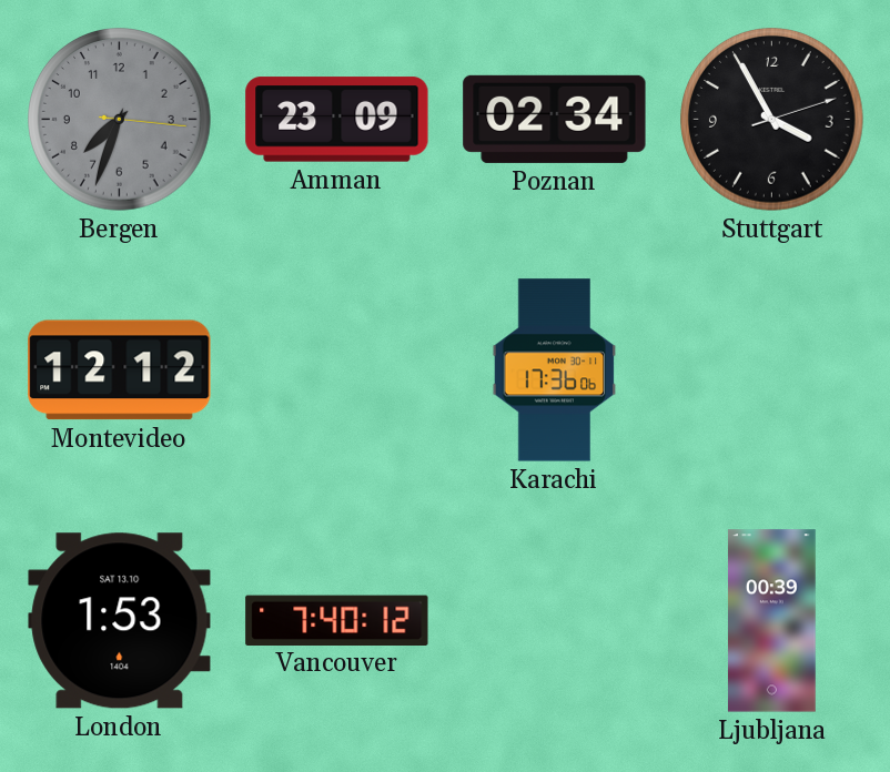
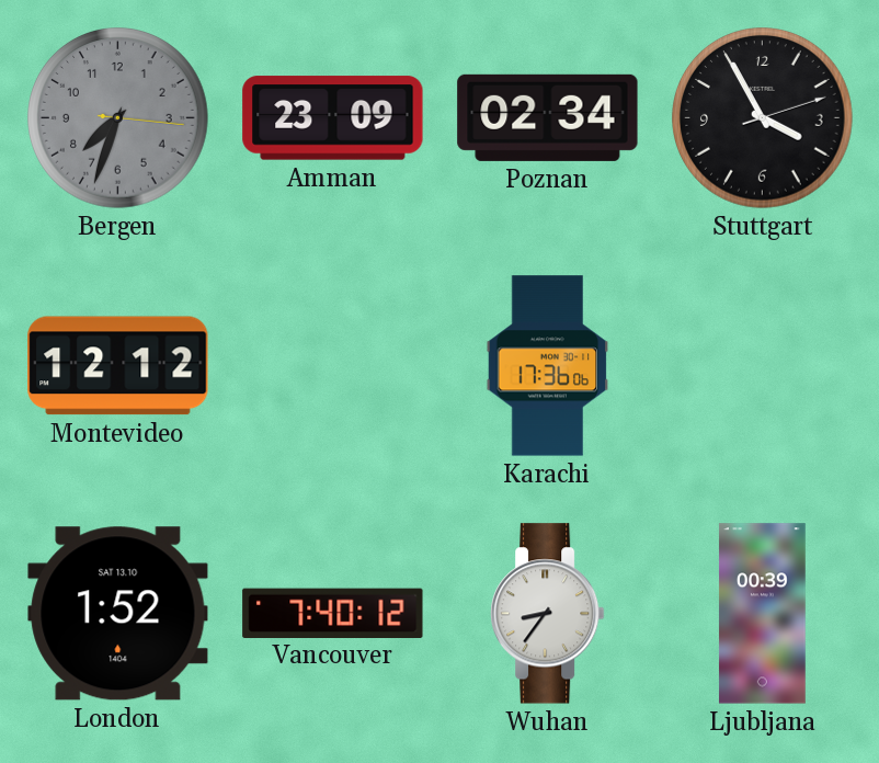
London: 1:53 -> 1:52 (118, 614)
Wuhan: none -> 8:36 (547, 614)
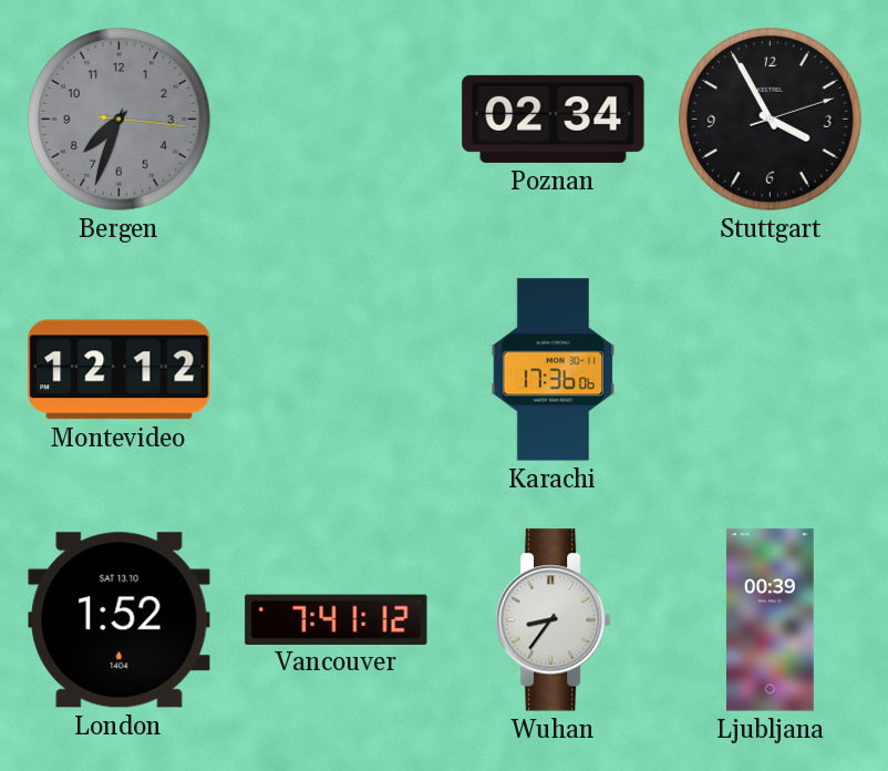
Amman: 23:09 -> none (333, 118)
Vancouver: 7:40 -> 7:41 (337, 619)
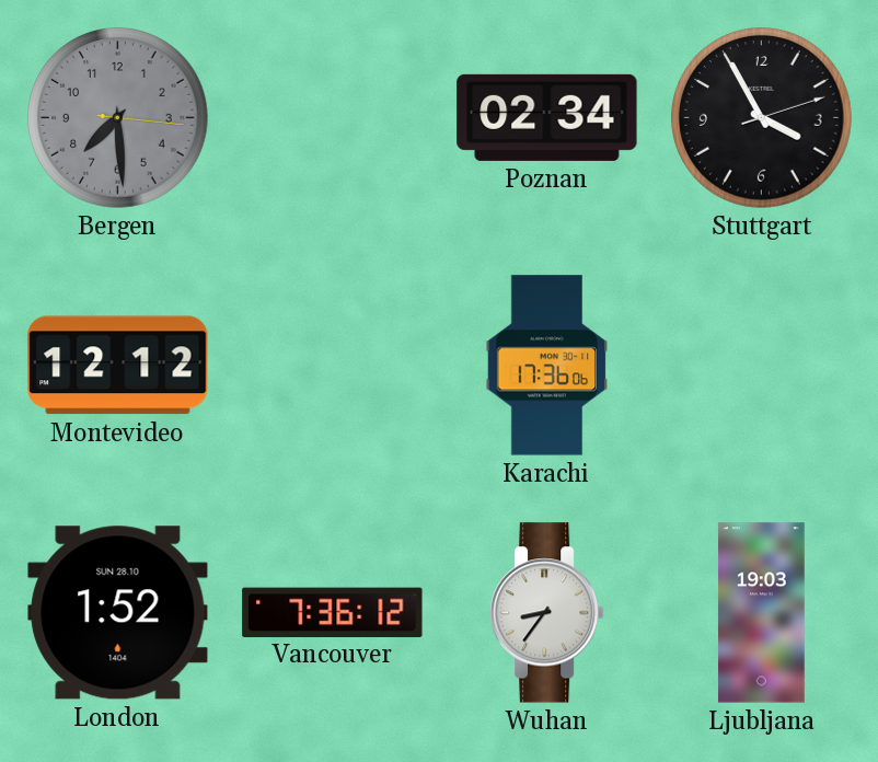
Bergen: 7:33 -> 7:29 (118, 118)
London date: SAT 13.10 -> SUN 28.10 (118, 613)
Vancouver: 7:41 -> 7:36 (333, 612)
Ljubljana: 00:39 -> 19:03 (762, 613)
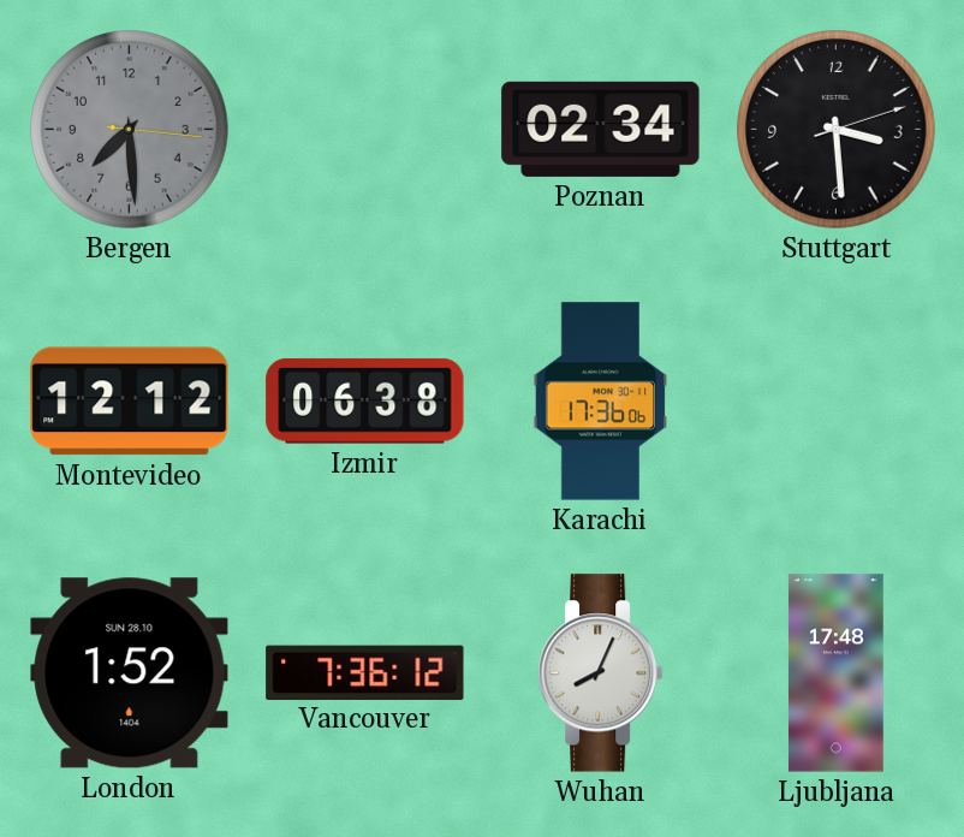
Stuttgart: 3:55 -> 3:29 (837, 130)
Izmir: none -> 06:38 (365, 400)
Wuhan: 8:36 -> 8:04 (600, 673)
Ljubljana: 19:03 -> 17:48 (837, 673)
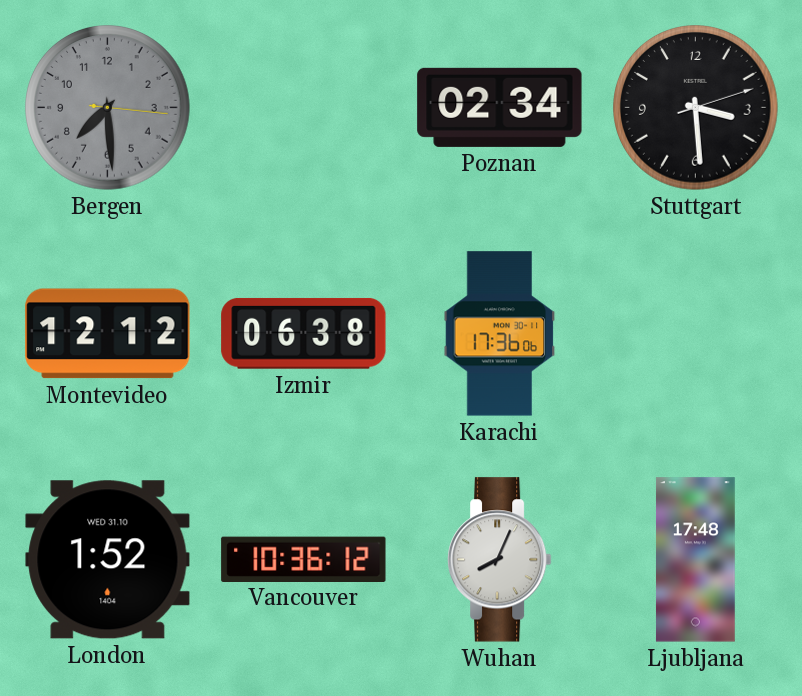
London date: SUN 28.10 -> WED 31.10 (108, 560)
Vancouver: 7:36 -> 10:36 (304, 559)
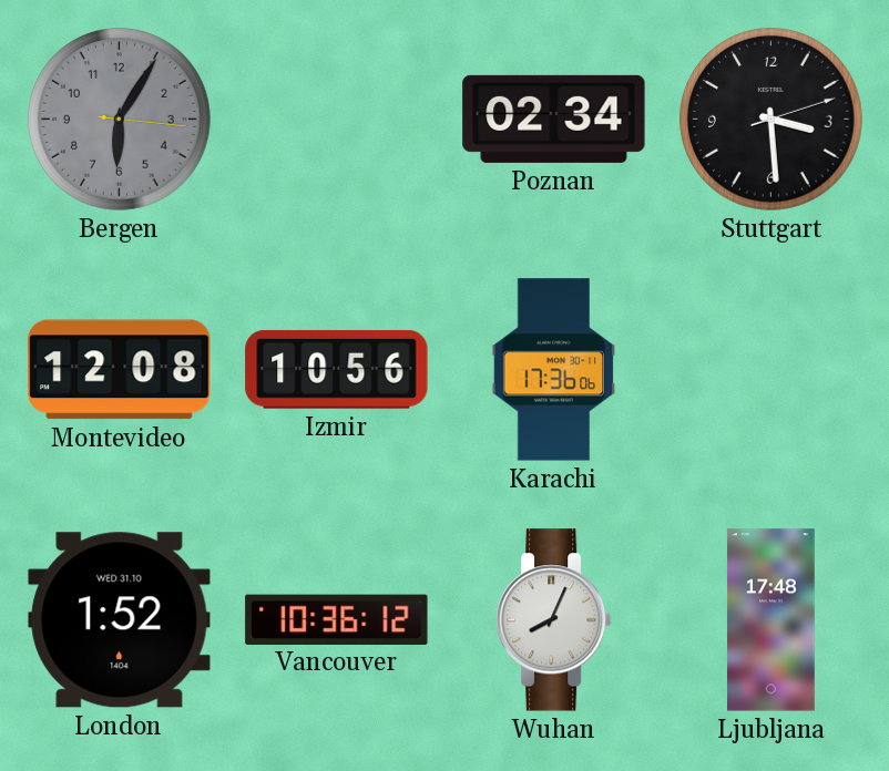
Bergen: 7:29 -> 6:05 (120, 120)
Montevideo: 12:12 -> 12:08 (120, 370)
Izmir: 06:38 -> 10:56 (337, 369)
